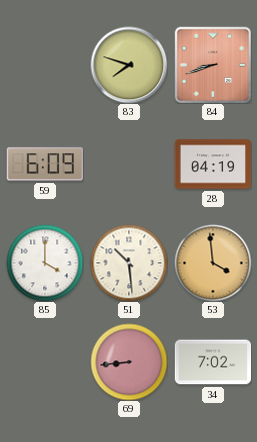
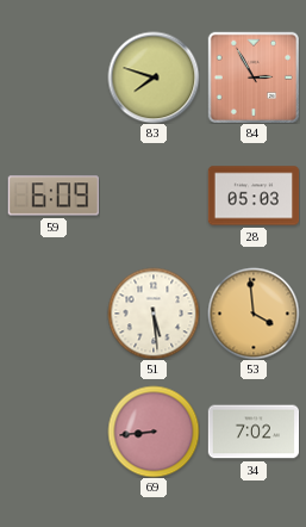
84: 8:42 -> 2:55 (254, 77)
28: 04:19 -> 05:03 (254, 196)
85: 4:00 -> none (45, 263)
51: 10:29 -> 5:29 (154, 314)
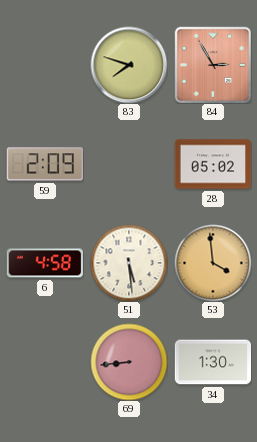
59: 6:09 -> 2:09 (45, 164)
28: 05:03 -> 05:02 (213, 164)
6: none -> 4:58 (44, 263)
34: 7:02 -> 1:30 (213, 362)
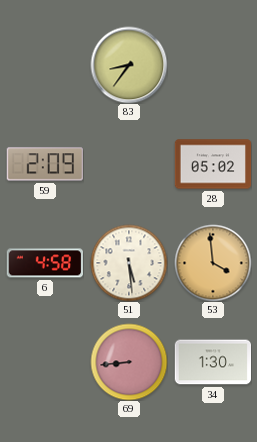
83: 7:48 -> 8:36 (129, 65)
84: 2:55 -> none (213, 65)
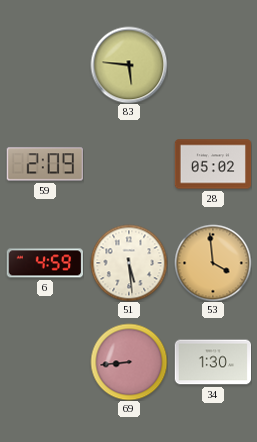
83: 8:36 -> 5:46 (129, 65)
6: 4:58 -> 4:59 (44, 263)
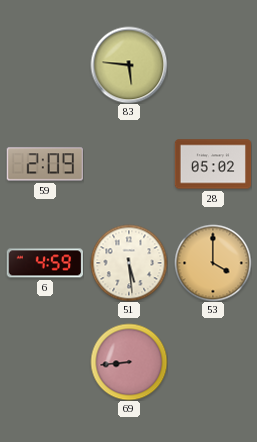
53: 3:59 -> 4:00 (213, 263)
34: 1:30 -> none (213, 362)
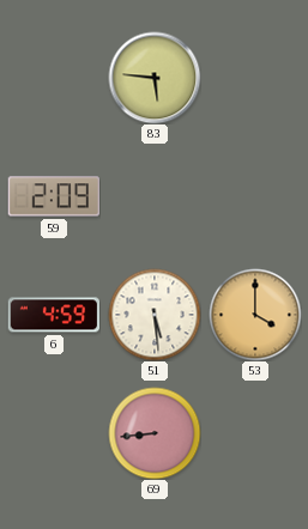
28: 05:02 -> none (213, 164)
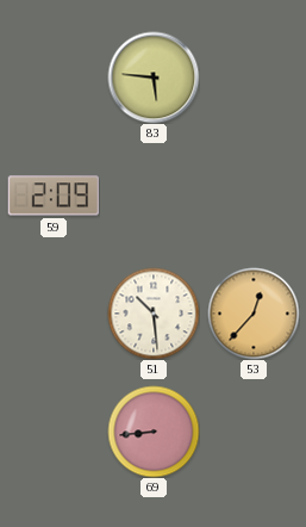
6: 4:59 -> none (53, 315)
51: 5:29 -> 10:29 (154, 314)
53: 4:00 -> 12:37 (254, 314)
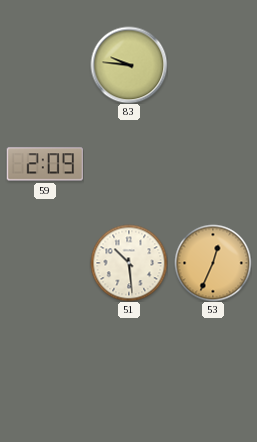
83: 5:46 -> 9:46 (129, 65)
53: 12:37 -> 12:34 (213, 263)
69: 8:44 -> none (154, 432)
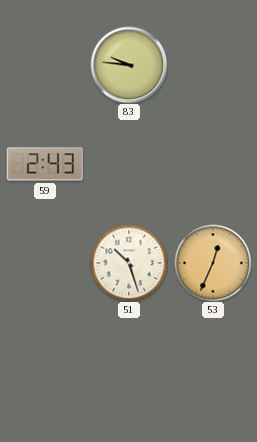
59: 2:09 -> 2:43 (45, 164)
51: 10:29 -> 10:27 (129, 263)
